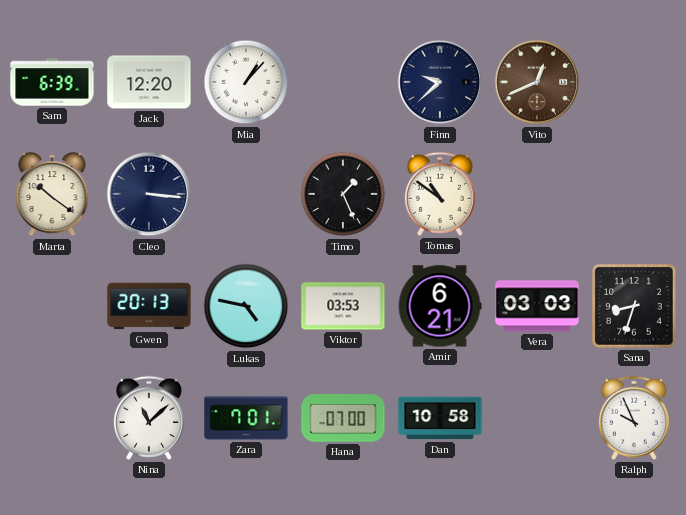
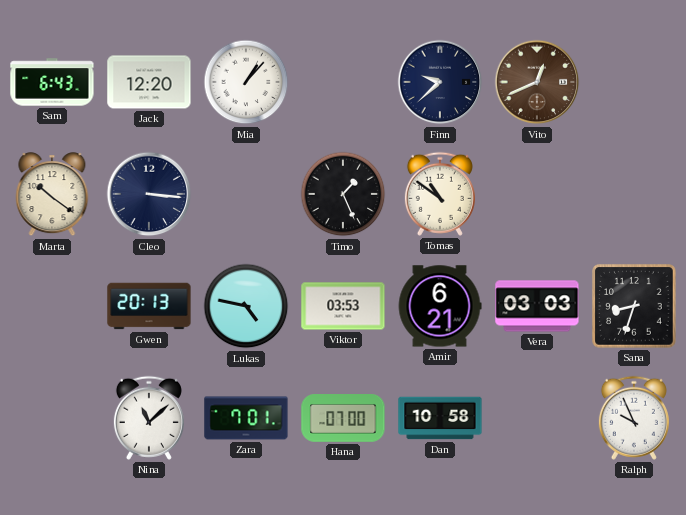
Sam: 6:39 -> 6:43 (52, 82)
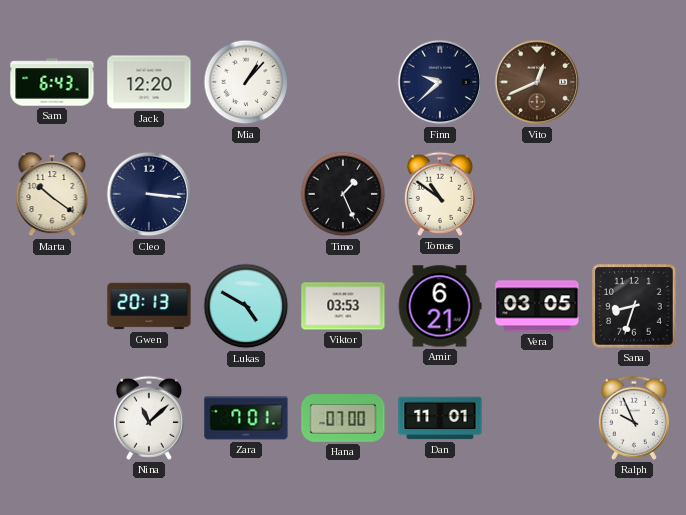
Lukas: 4:47 -> 4:50 (246, 306)
Vera: 03:03 -> 03:05 (537, 306)
Dan: 10:58 -> 11:01 (440, 418)
